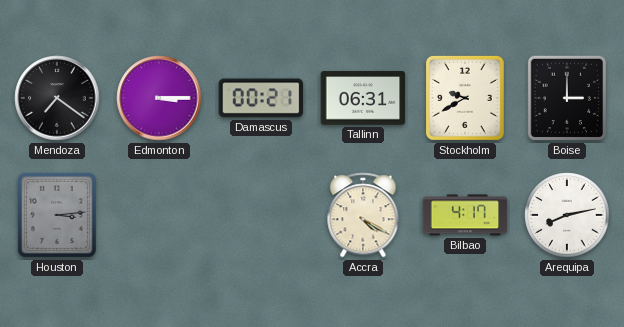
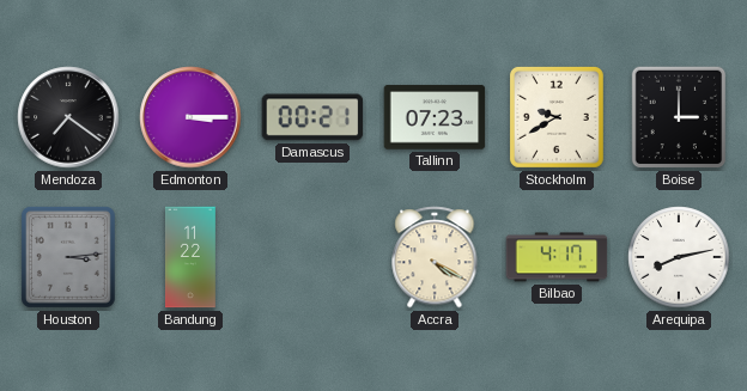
Tallinn: 06:31 -> 07:23 (435, 117)
Bandung: none -> 11:22 (190, 257)
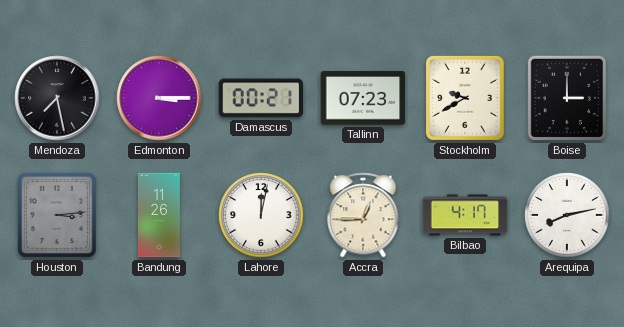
Mendoza: 7:21 -> 7:28 (57, 98)
Bandung: 11:22 -> 11:26 (159, 215)
Lahore: none -> 12:02 (261, 215)
Accra: 4:20 -> 12:45 (363, 215)
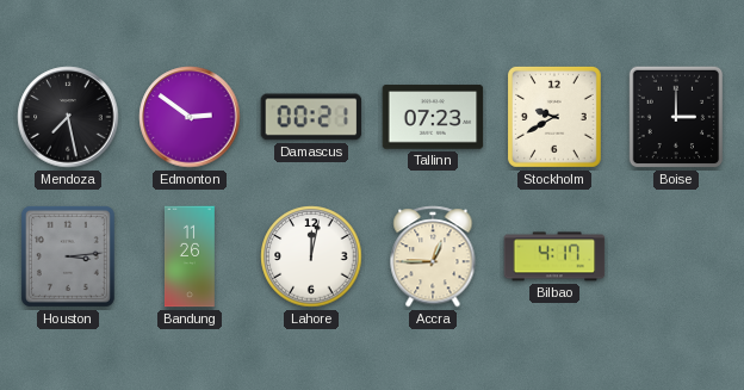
Edmonton: 3:15 -> 2:51 (190, 117)
Arequipa: 8:13 -> none (567, 215)
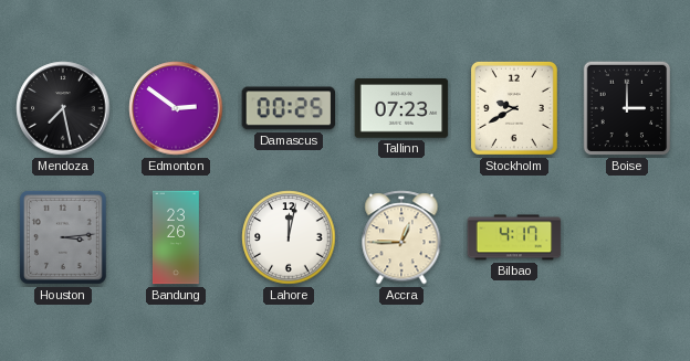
Damascus: 00:21 -> 00:25 (289, 108)
Bandung: 11:26 -> 23:26 (176, 237)
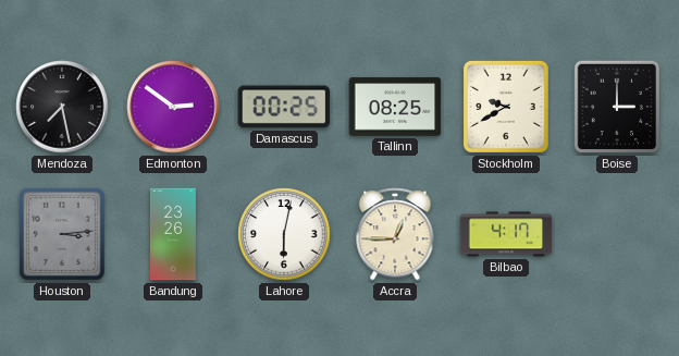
Tallinn: 07:23 -> 08:25 (395, 107)
Lahore: 12:02 -> 6:02 (284, 234)
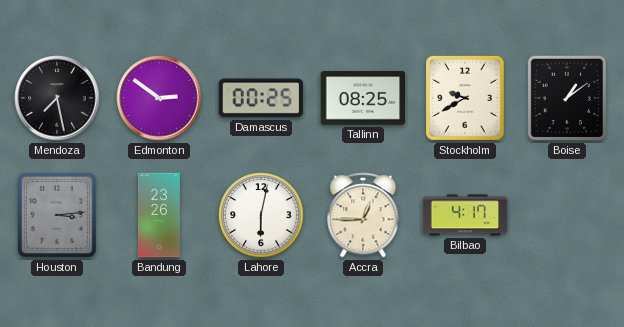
Boise: 3:00 -> 1:09 (567, 98)
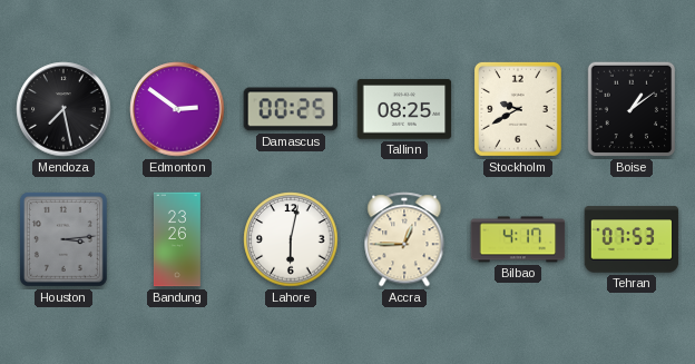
Tehran: none -> 07:53 (632, 239)
